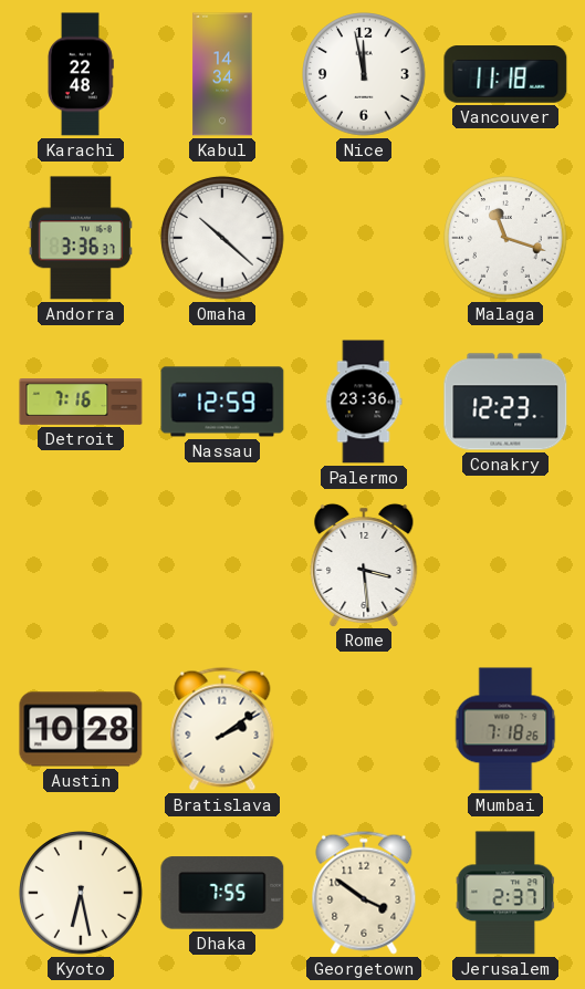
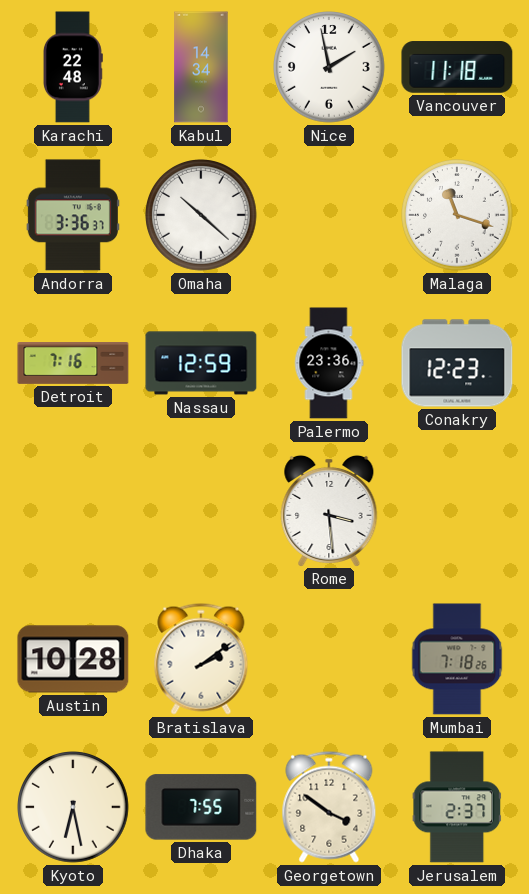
Nice: 11:58 -> 1:58 (329, 67)
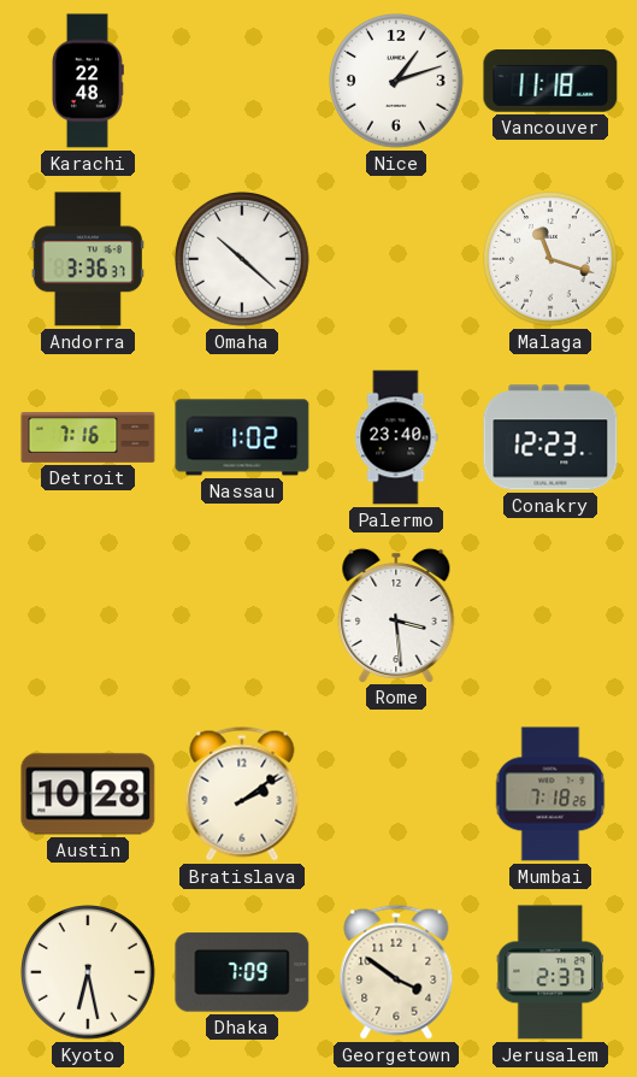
Kabul: 14:34 -> none (201, 67)
Nice: 1:58 -> 1:12 (396, 81)
Nassau: 12:59 -> 1:02 (242, 437)
Palermo: 23:36 -> 23:40 (396, 437)
Dhaka: 7:55 -> 7:09 (242, 972)
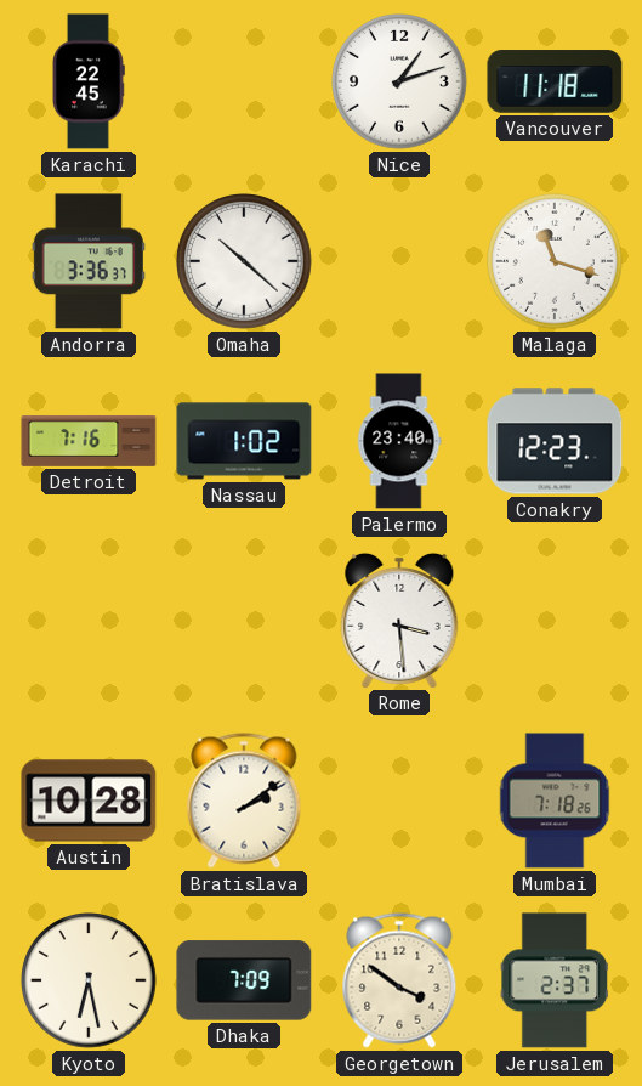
Karachi: 22:48 -> 22:45 (87, 81)
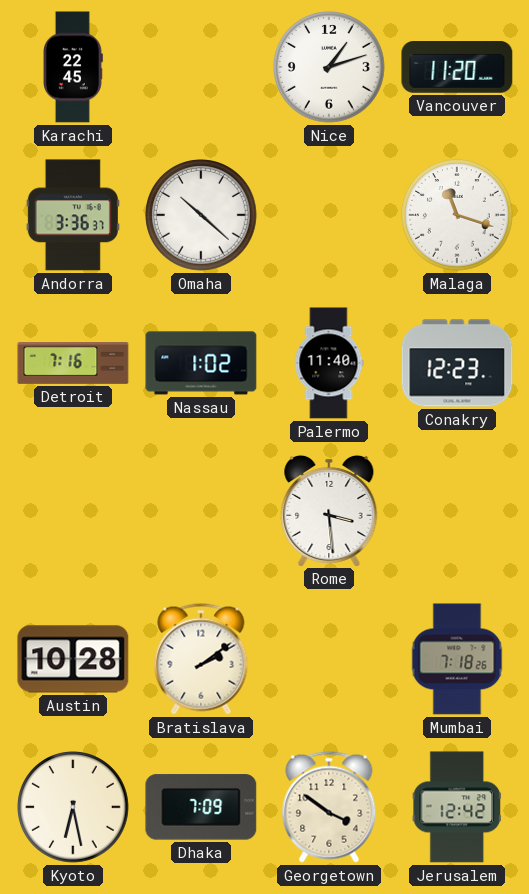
Vancouver: 11:18 -> 11:20 (457, 67)
Palermo: 23:40 -> 11:40 (329, 363)
Jerusalem: 2:37 -> 12:42 (457, 807)
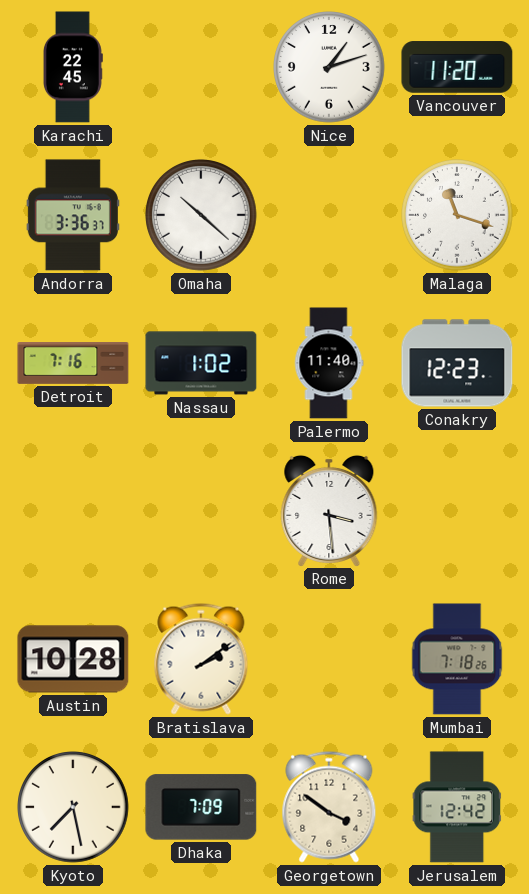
Kyoto: 6:28 -> 7:28 (73, 807)
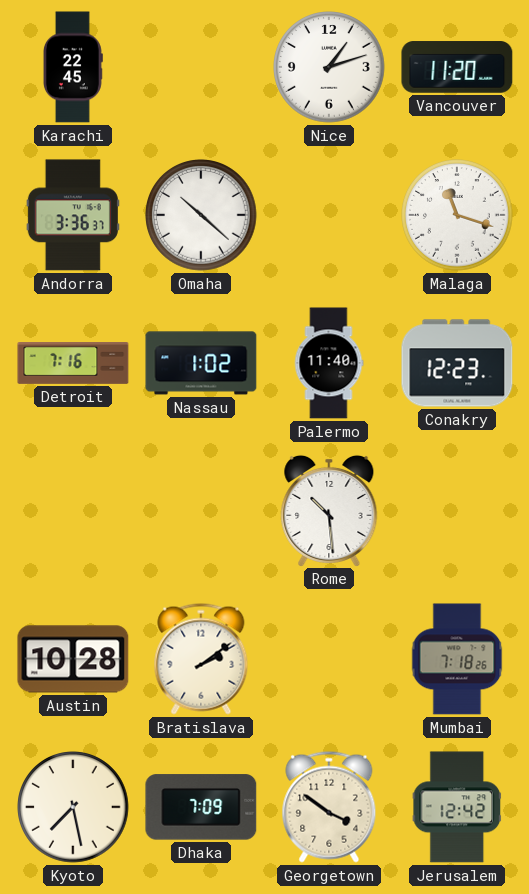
Rome: 3:29 -> 10:29 (329, 510)
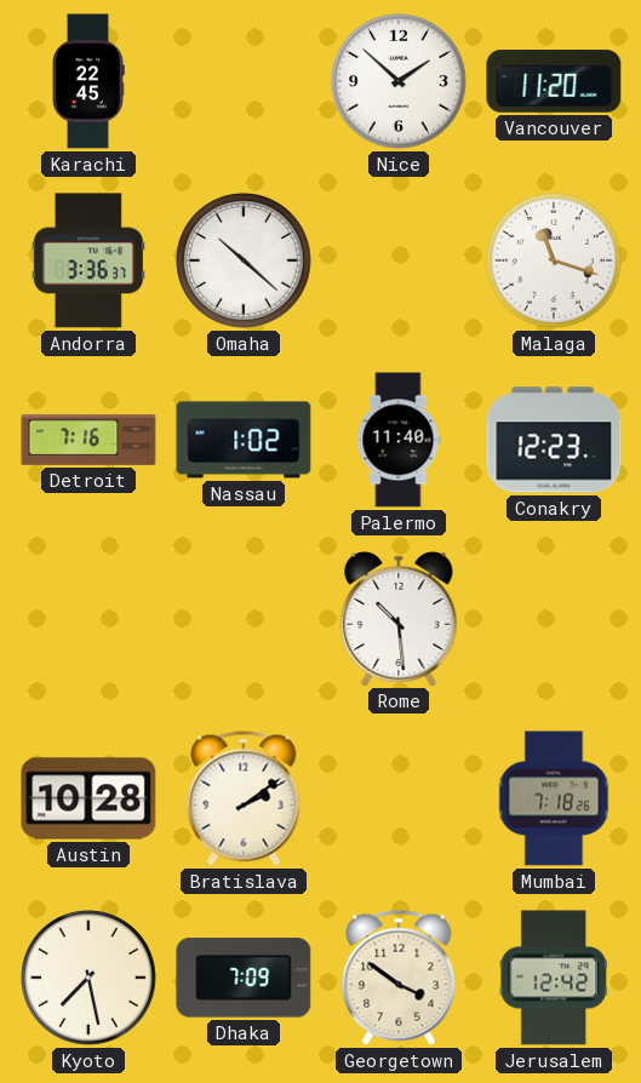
Nice: 1:12 -> 1:52 (399, 81)
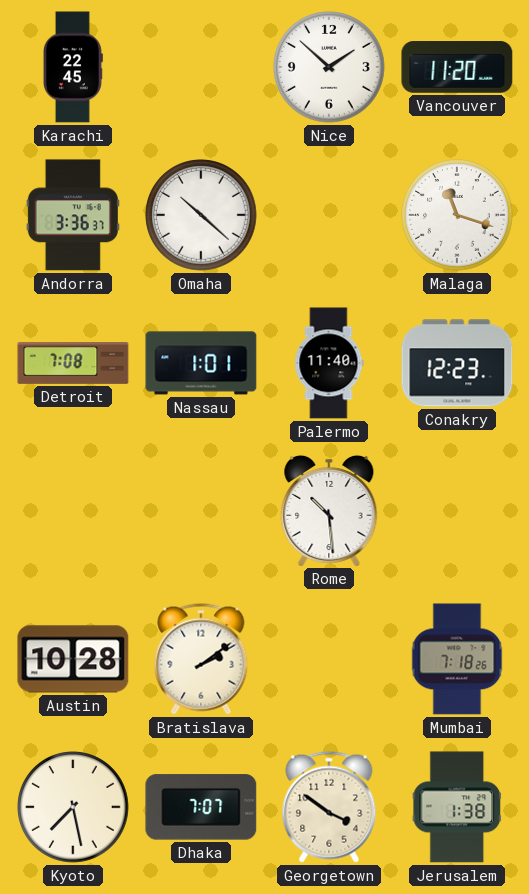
Detroit: 7:16 -> 7:08 (73, 364)
Nassau: 1:02 -> 1:01 (201, 363)
Dhaka: 7:09 -> 7:07 (201, 807)
Jerusalem: 12:42 -> 1:38 (457, 807)
